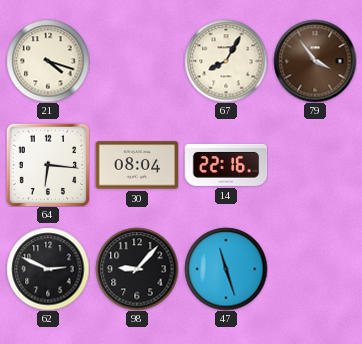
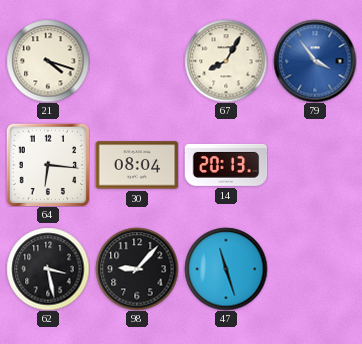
79 dial: brown -> blue (315, 61)
14: 22:16 -> 20:13 (226, 165)
62: 2:49 -> 3:28 (48, 269)
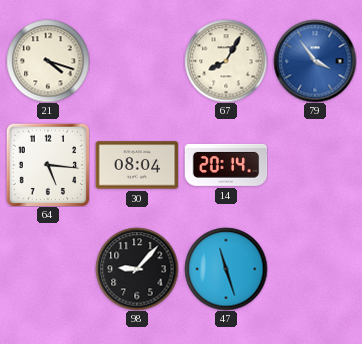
64: 6:16 -> 5:16 (48, 165)
14: 20:13 -> 20:14 (226, 165)
62: 3:28 -> none (48, 269)
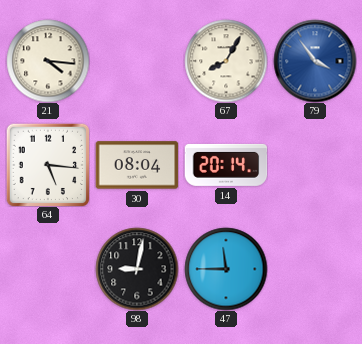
21: 4:18 -> 4:16 (48, 61)
98: 9:07 -> 9:02 (137, 269)
47: 11:27 -> 11:45 (226, 269)
